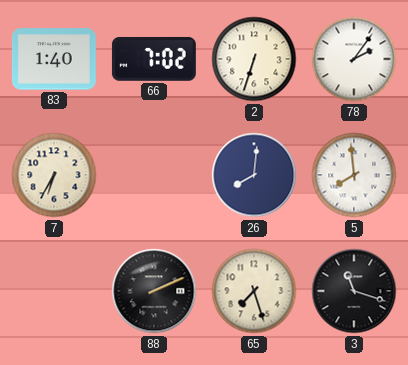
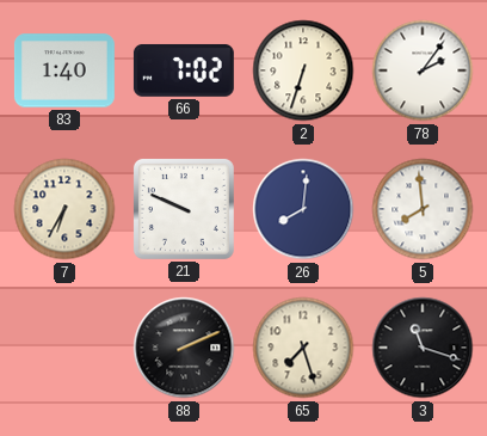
21: none -> 9:49 (184, 209)
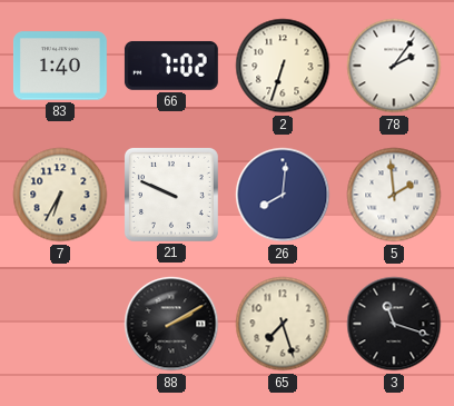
5: 7:59 -> 1:59 (394, 195)
88: 2:11 -> 2:10 (171, 324)
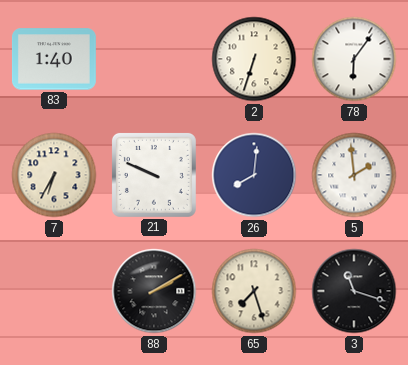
66: 7:02 -> none (171, 66)
78: 2:06 -> 6:06 (354, 59)
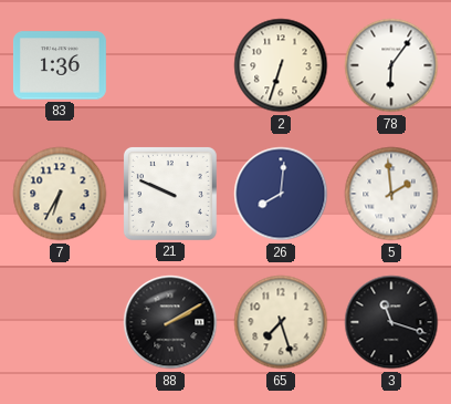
83: 1:40 -> 1:36 (60, 65)
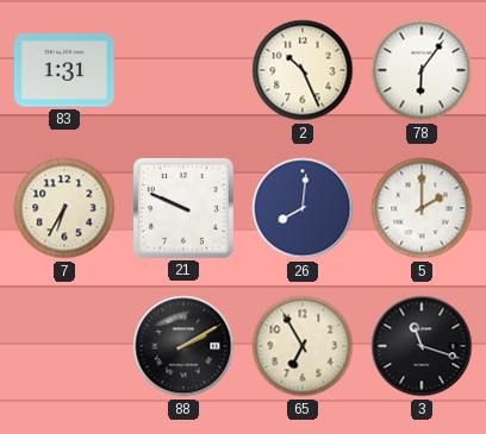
83: 1:36 -> 1:31 (64, 70)
2: 6:33 -> 10:26 (303, 70)
5: 1:59 -> 2:00 (422, 208)
65: 7:27 -> 6:55 (303, 346)
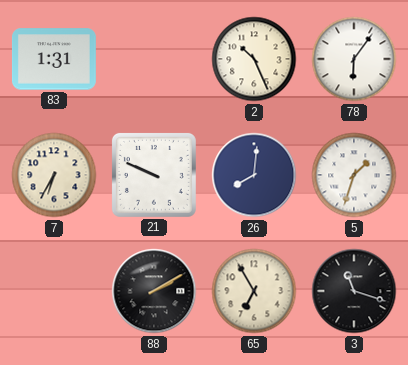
5: 2:00 -> 1:33 (354, 175)
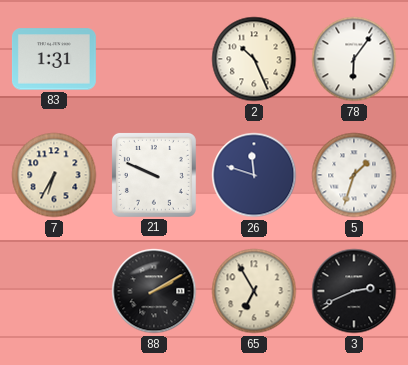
26: 8:01 -> 11:48 (254, 175)
3: 11:18 -> 2:41 (354, 291)
